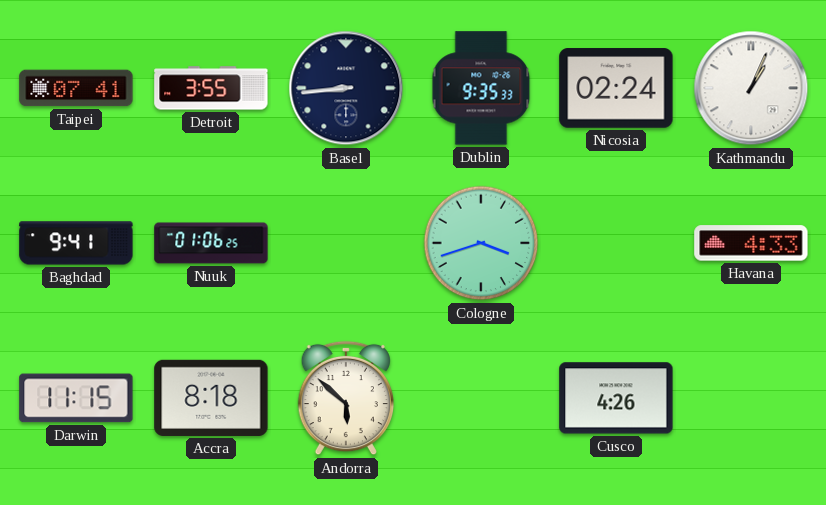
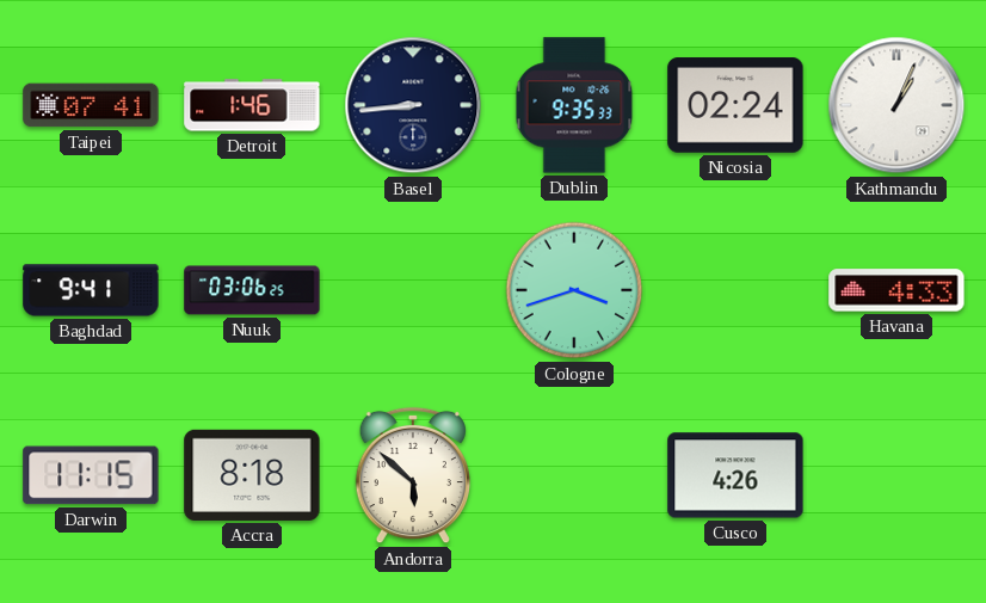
Detroit: 3:55 -> 1:46 (252, 105)
Nuuk: 01:06 -> 03:06 (252, 290)
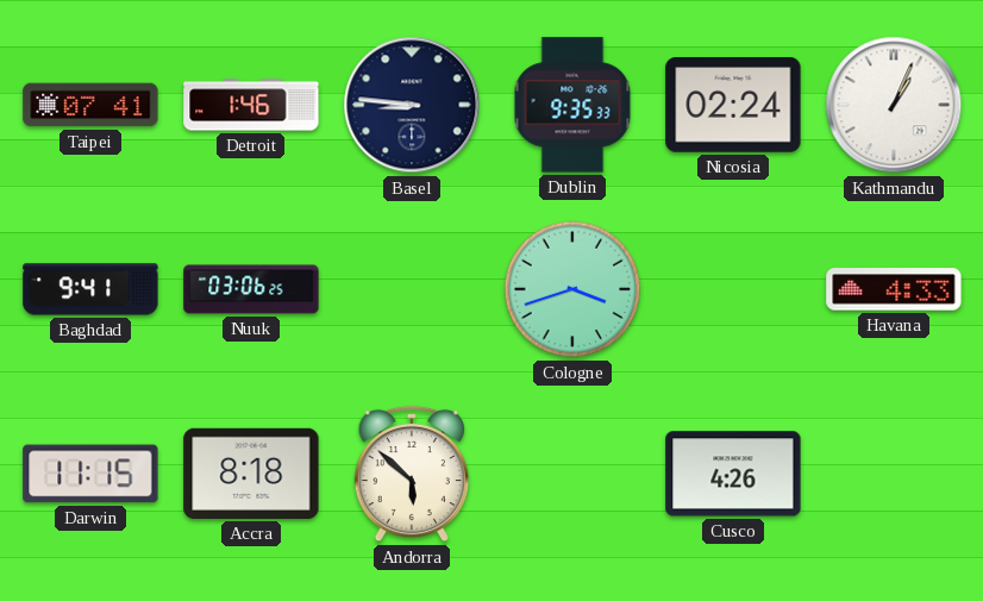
Basel: 8:44 -> 8:46 (412, 105)
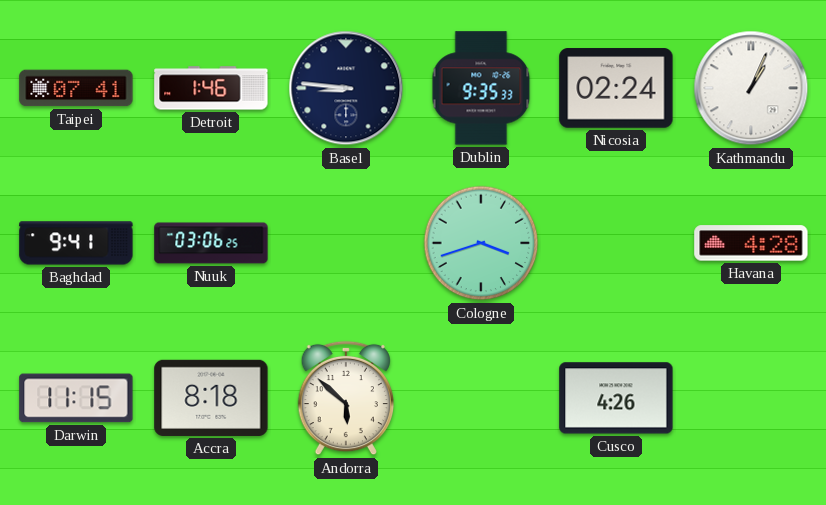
Havana: 4:33 -> 4:28 (751, 243)
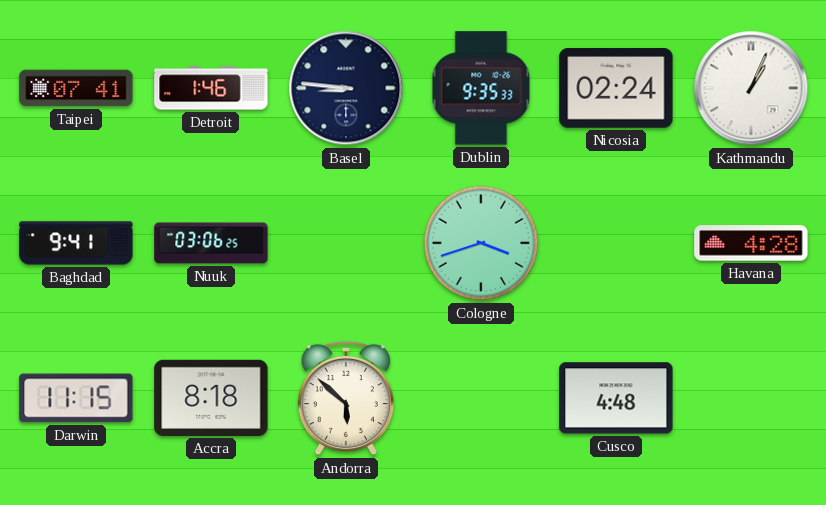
Cusco: 4:26 -> 4:48 (616, 398)
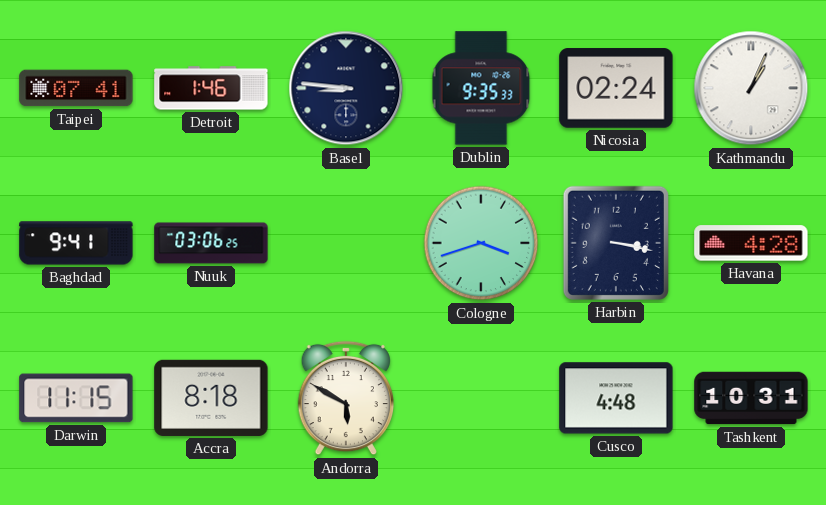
Harbin: none -> 3:17 (616, 243)
Andorra: 5:52 -> 5:50 (345, 398)
Tashkent: none -> 10:31 (751, 398)
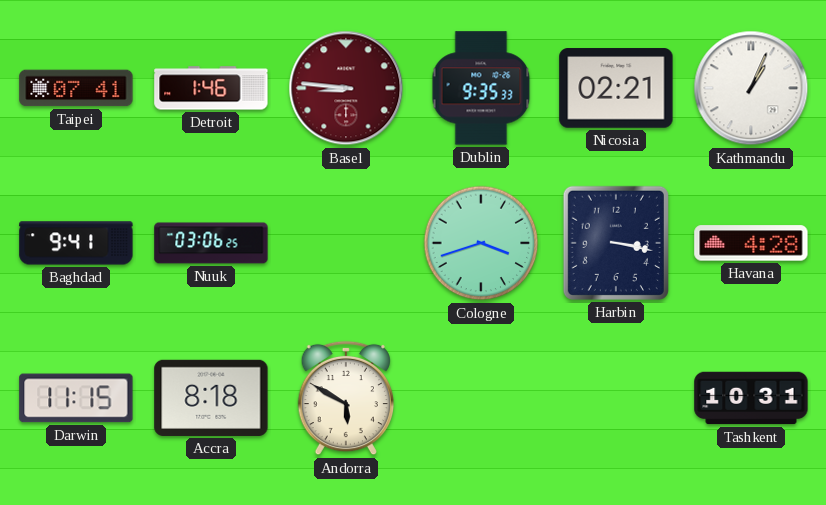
Basel dial: navy -> burgundy (346, 88)
Nicosia: 02:24 -> 02:21 (616, 88)
Cusco: 4:48 -> none (616, 398)
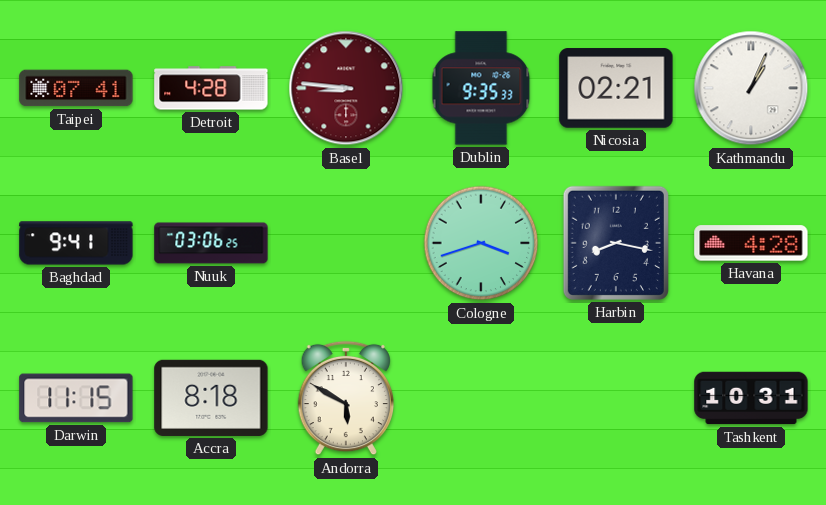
Detroit: 1:46 -> 4:28 (211, 88)
Harbin: 3:17 -> 8:17 (616, 243)
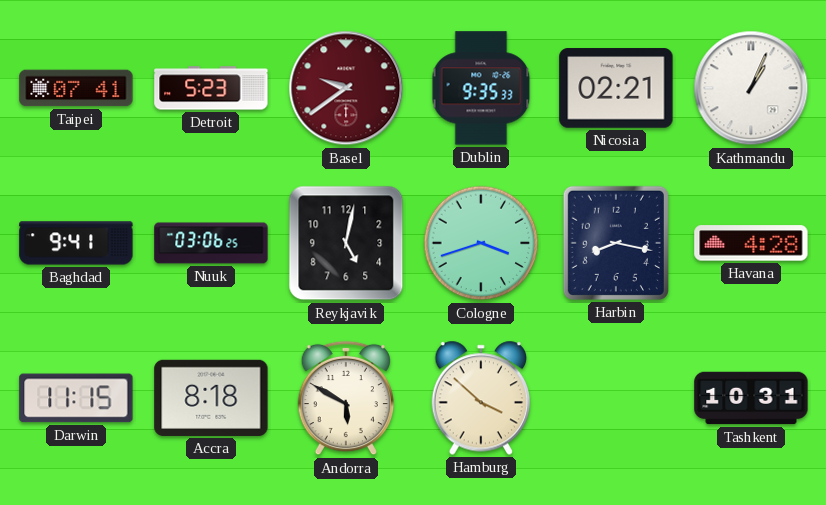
Detroit: 4:28 -> 5:23 (211, 88)
Basel: 8:46 -> 9:39 (346, 88)
Reykjavik: none -> 5:02 (346, 243)
Hamburg: none -> 3:52 (480, 398)
